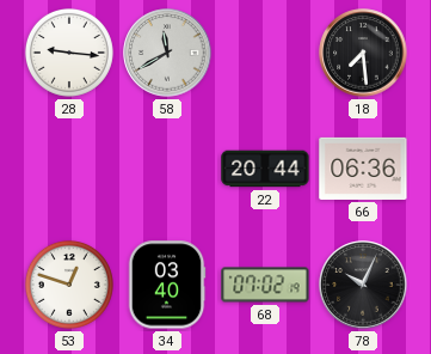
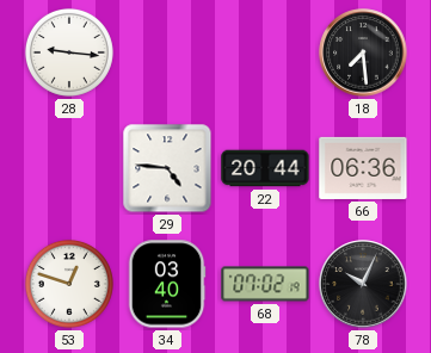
58: 11:40 -> none (167, 53)
29: none -> 4:46 (167, 168)
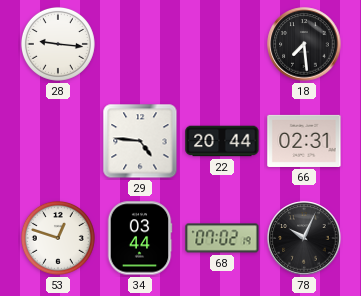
66: 06:36 -> 02:31 (304, 141)
34: 03:40 -> 03:44 (140, 238)
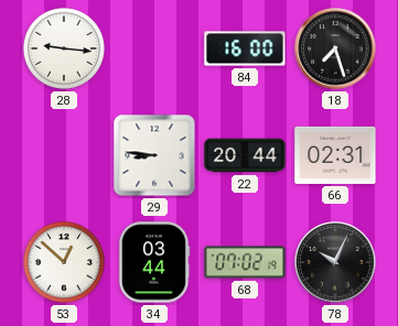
84: none -> 16:00 (245, 48)
18: 7:29 -> 7:27 (335, 48)
29: 4:46 -> 8:46 (154, 155)
53: 12:48 -> 12:52 (64, 262)
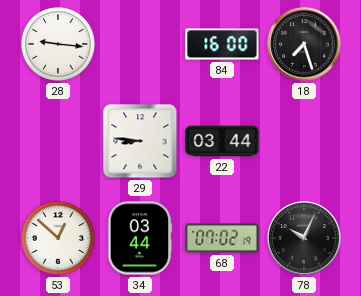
22: 20:44 -> 03:44 (222, 141)
66: 02:31 -> none (335, 155)
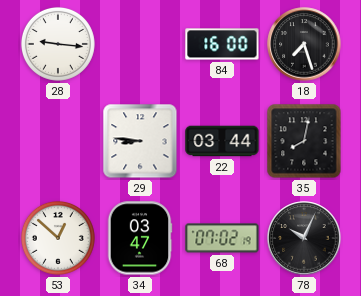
35: none -> 8:02 (304, 141)
34: 03:44 -> 03:47 (140, 238)
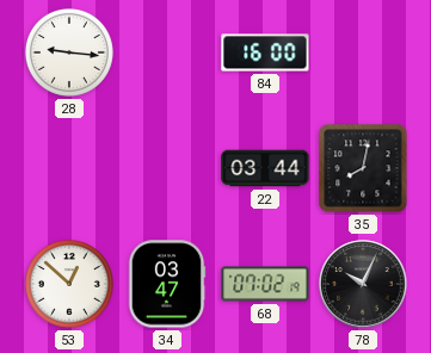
18: 7:27 -> none (304, 44)
29: 8:46 -> none (140, 141)
